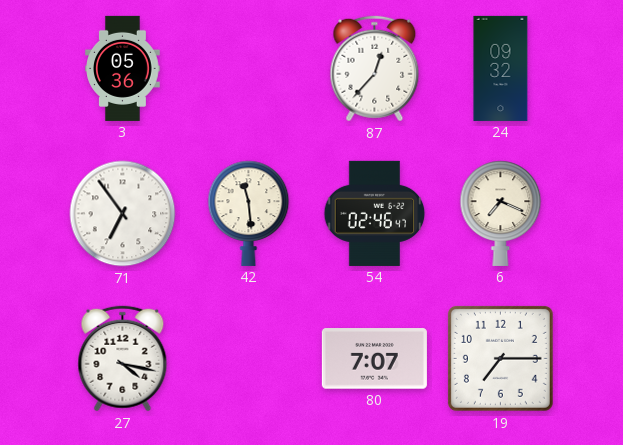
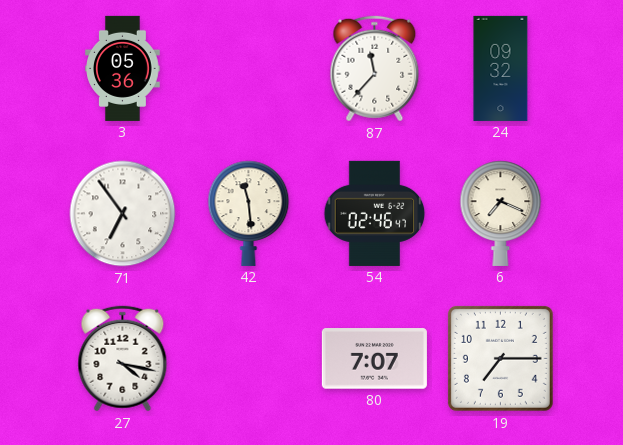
87: 12:37 -> 11:37 (375, 69)
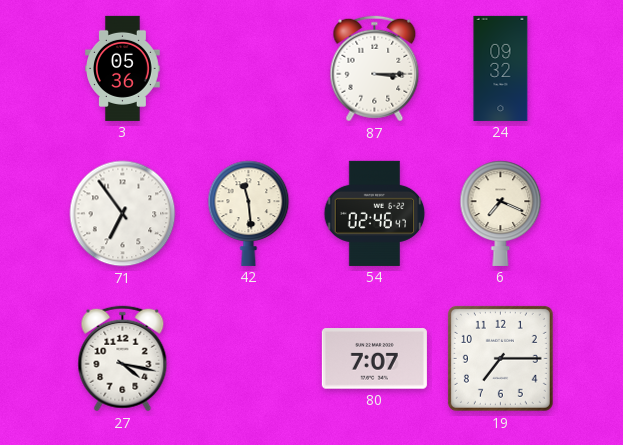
87: 11:37 -> 3:15 (375, 69)
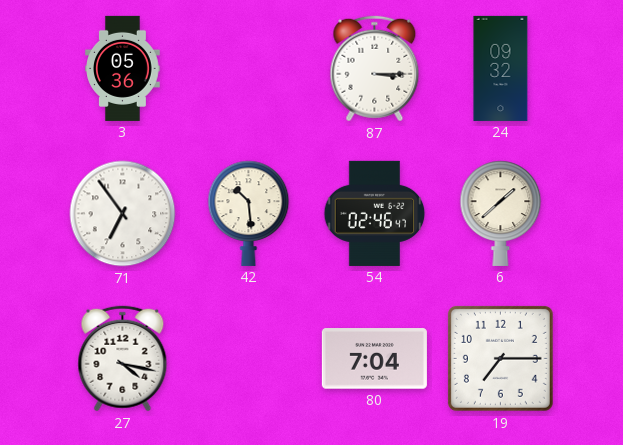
42: 11:29 -> 10:29 (249, 213)
6: 7:19 -> 1:38 (501, 213)
80: 7:07 -> 7:04 (374, 359)
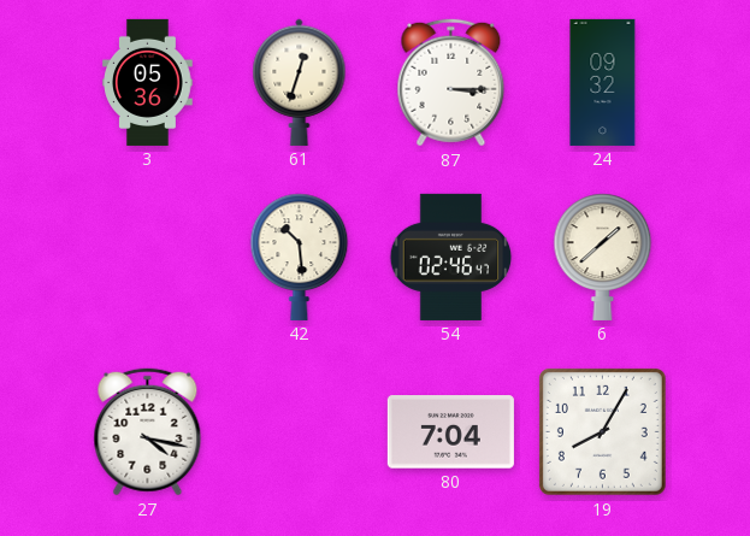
61: none -> 12:33 (300, 82)
71: 6:54 -> none (123, 214)
19: 7:15 -> 8:05 (602, 431)
